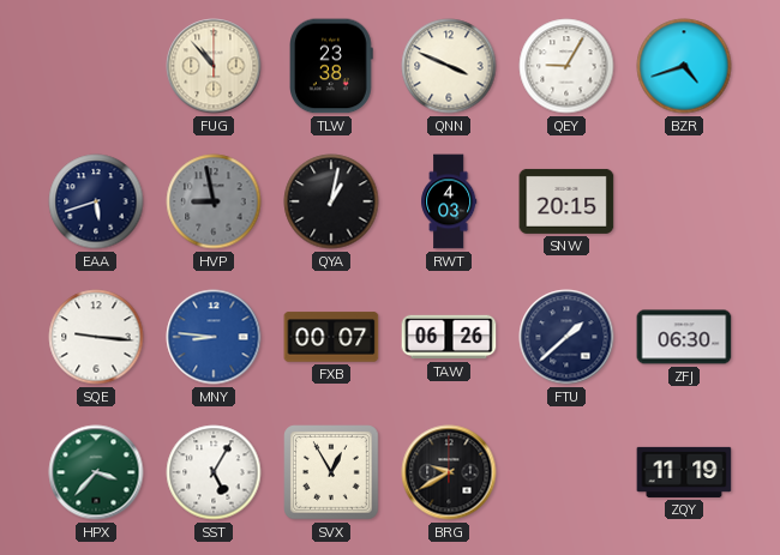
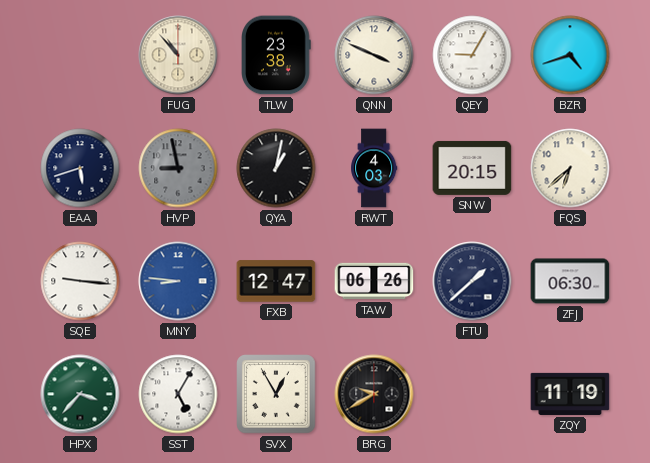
FQS: none -> 6:38 (570, 168)
FXB: 00:07 -> 12:47 (276, 281)
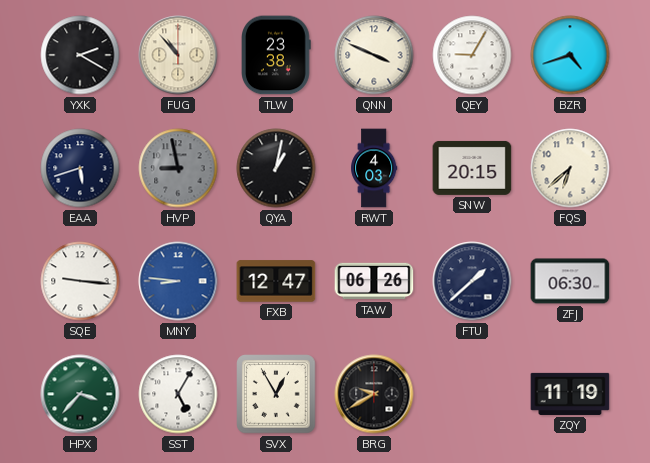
YXK: none -> 2:20 (80, 55)
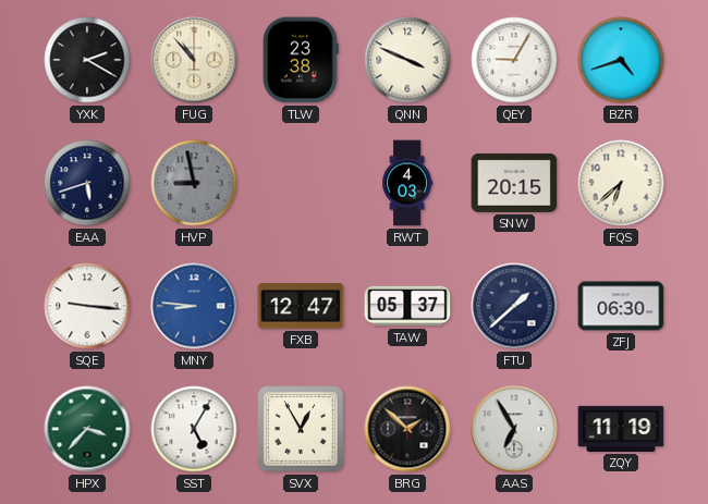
QYA: 1:02 -> none (276, 168)
TAW: 06:26 -> 05:37 (407, 306)
BRG: 9:40 -> 1:52 (407, 429)
AAS: none -> 6:55 (514, 429)
